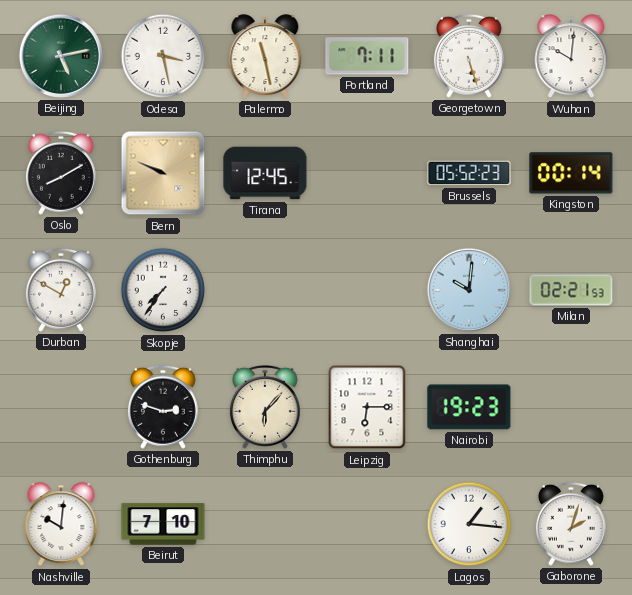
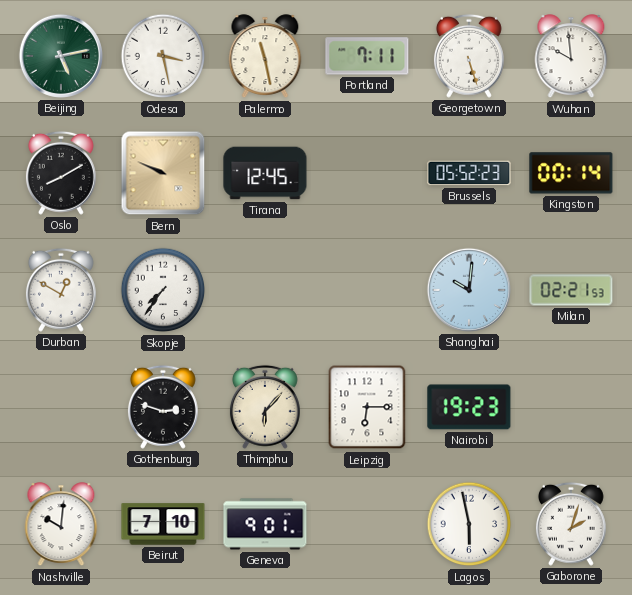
Wuhan: 10:01 -> 9:59 (571, 57)
Geneva: none -> 9:01 (265, 524)
Lagos: 1:16 -> 5:58 (469, 524)
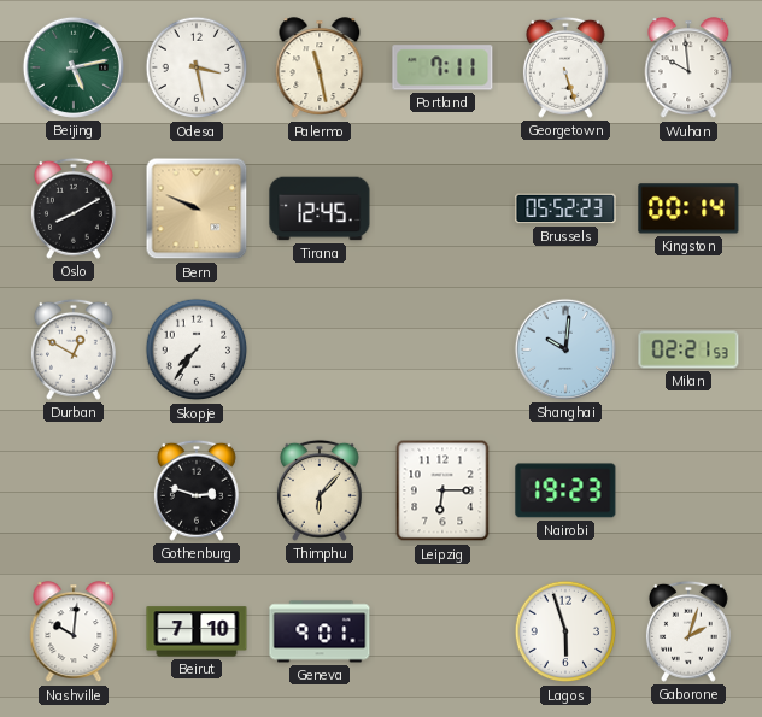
Lagos: 5:58 -> 5:57 (565, 631)
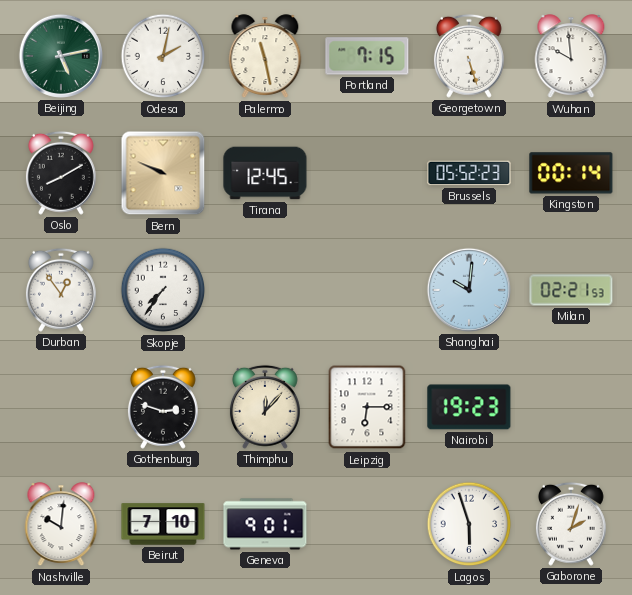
Odesa: 3:28 -> 2:02 (163, 56)
Portland: 7:11 -> 7:15 (367, 56)
Durban: 12:50 -> 12:54 (61, 290)
Thimphu: 6:07 -> 12:07 (265, 407)
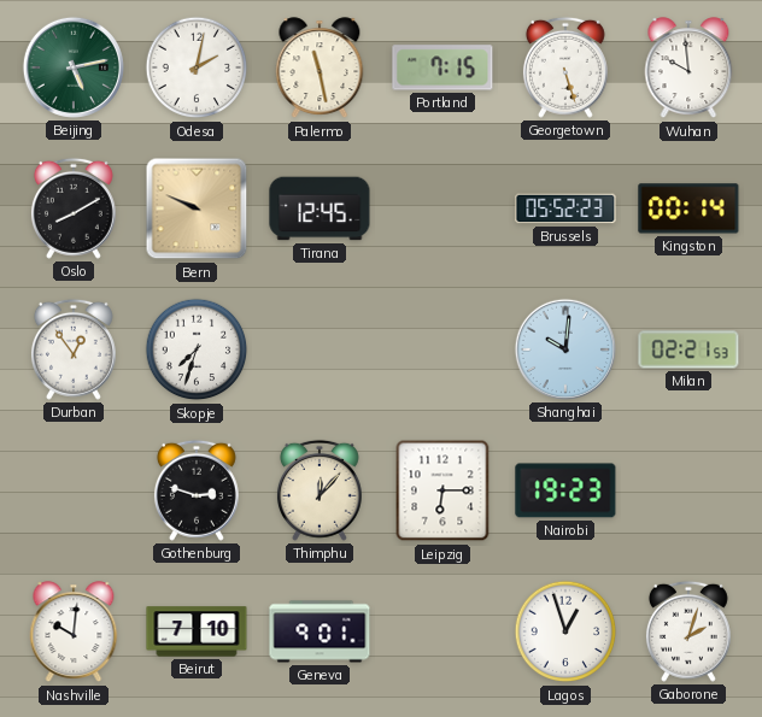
Skopje: 7:36 -> 7:33 (197, 349)
Lagos: 5:57 -> 12:57 (565, 631)
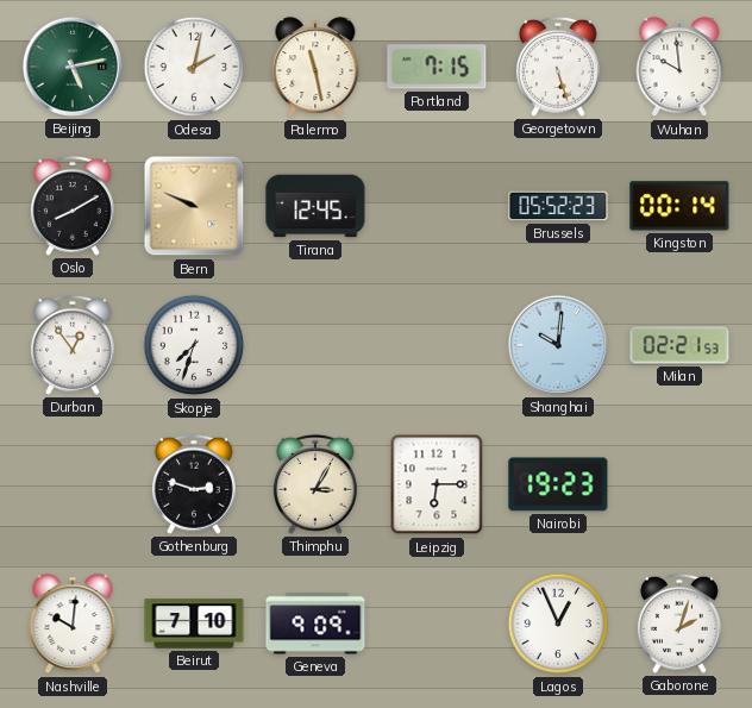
Thimphu: 12:07 -> 3:05 (315, 484)
Geneva: 9:01 -> 9:09 (315, 624)
Lagos: 12:57 -> 12:56 (558, 624)
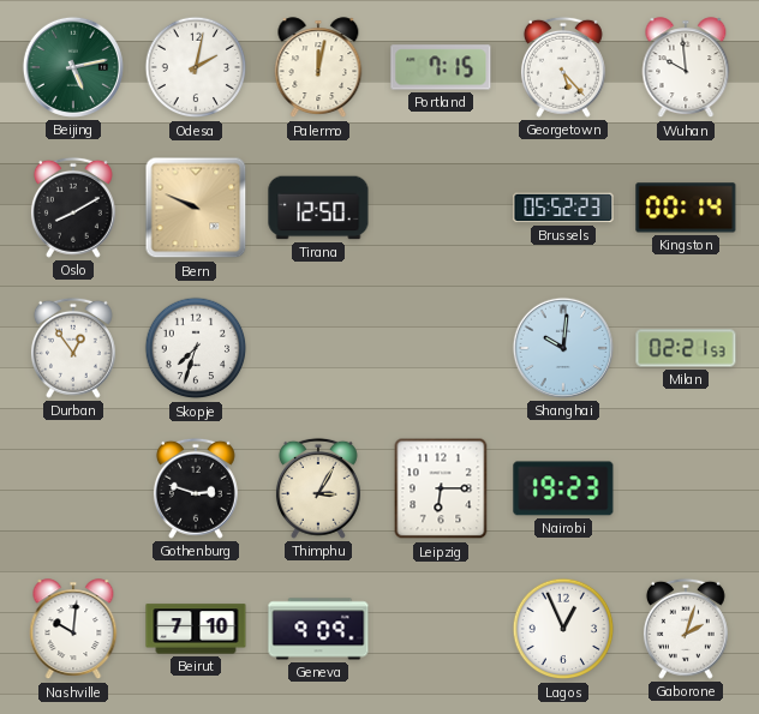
Palermo: 11:28 -> 12:02 (318, 68)
Georgetown: 5:27 -> 5:23 (563, 67)
Tirana: 12:45 -> 12:50 (318, 208)
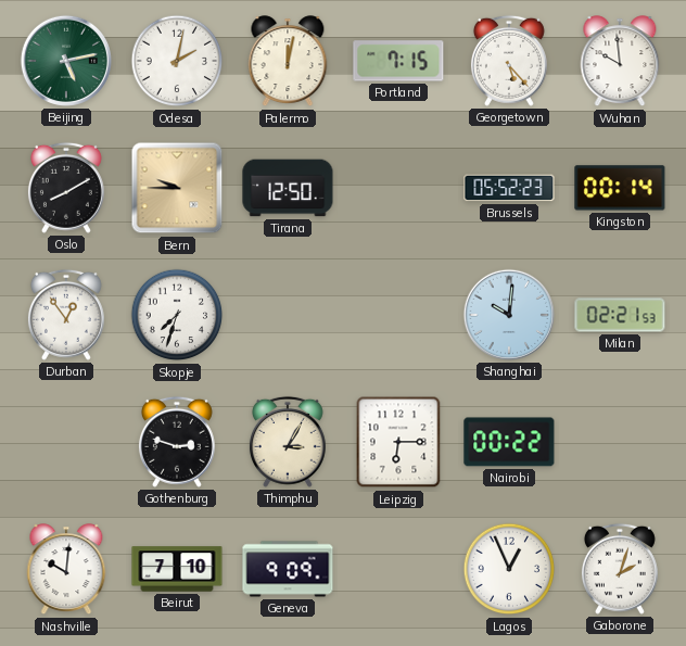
Bern: 9:49 -> 9:45 (177, 188)
Nairobi: 19:23 -> 00:22 (509, 442)
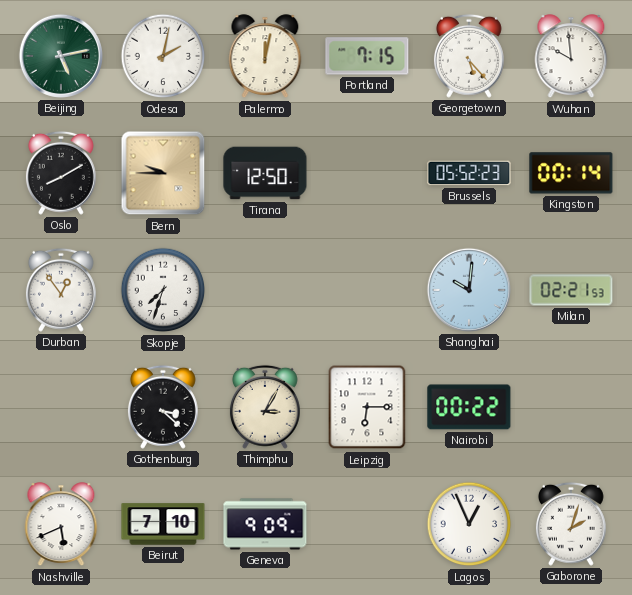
Gothenburg: 2:48 -> 3:22 (163, 407)
Nashville: 10:01 -> 5:41 (61, 525)
